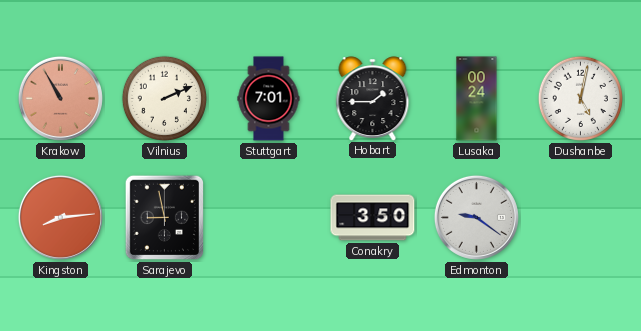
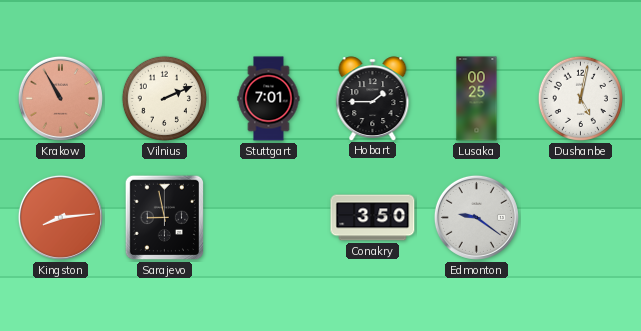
Lusaka: 00:24 -> 00:25 (477, 99)
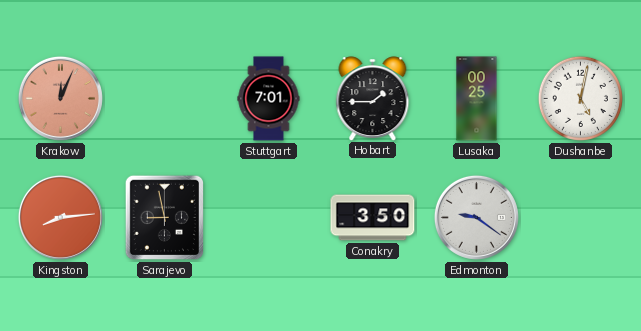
Krakow: 10:55 -> 12:04 (60, 98)
Vilnius: 2:11 -> none (164, 98)
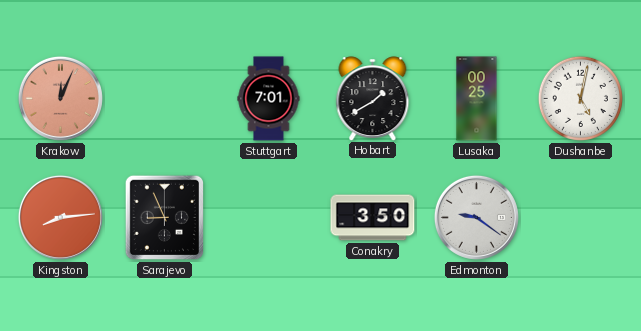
Hobart: 1:45 -> 1:40 (373, 98)
Sarajevo: 8:58 -> 8:56 (164, 218)
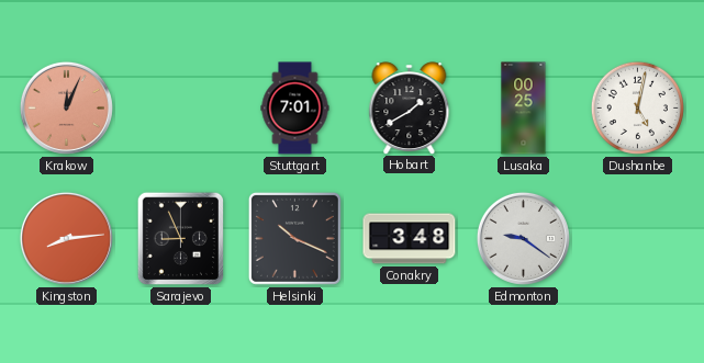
Helsinki: none -> 10:19 (294, 238)
Conakry: 3:50 -> 3:48 (410, 239)
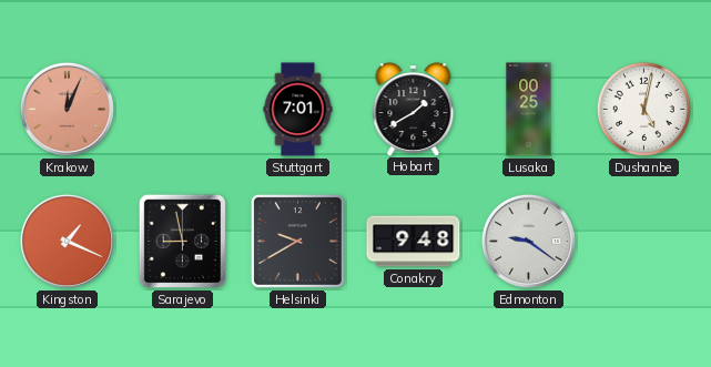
Kingston: 8:14 -> 1:19 (67, 241)
Sarajevo: 8:56 -> 8:58 (182, 242)
Helsinki: 10:19 -> 9:40 (297, 241)
Conakry: 3:48 -> 9:48 (414, 242)
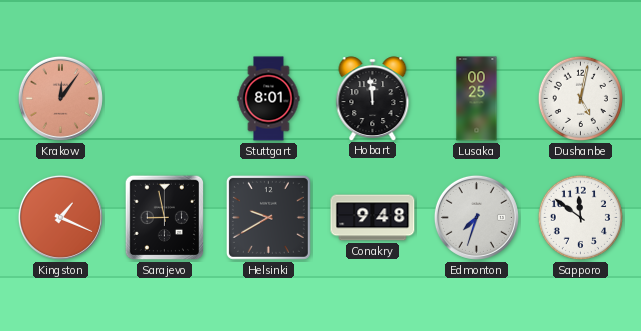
Krakow: 12:04 -> 12:06 (60, 98)
Stuttgart: 7:01 -> 8:01 (269, 99)
Hobart: 1:40 -> 11:59 (373, 98)
Edmonton: 9:21 -> 7:33 (476, 217)
Sapporo: none -> 11:51 (580, 217)
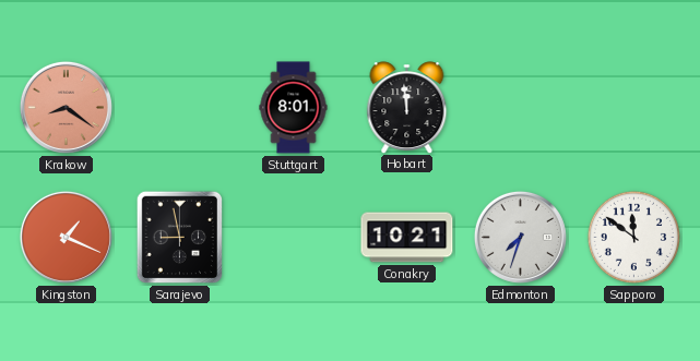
Krakow: 12:06 -> 8:21 (66, 107)
Lusaka: 00:25 -> none (477, 99)
Dushanbe: 5:02 -> none (580, 98)
Helsinki: 9:40 -> none (268, 217)
Conakry: 9:48 -> 10:21 (407, 238)
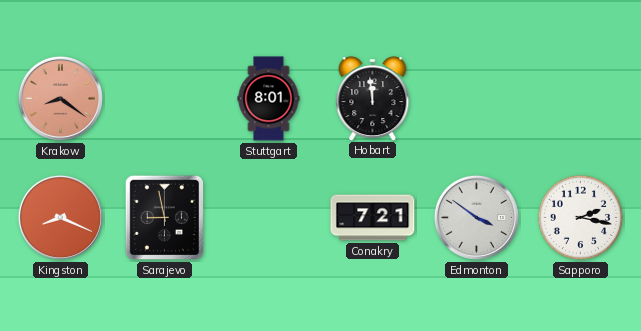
Kingston: 1:19 -> 8:19 (60, 217)
Conakry: 10:21 -> 7:21 (373, 218)
Edmonton: 7:33 -> 3:51 (476, 217)
Sapporo: 11:51 -> 2:17 (580, 217)
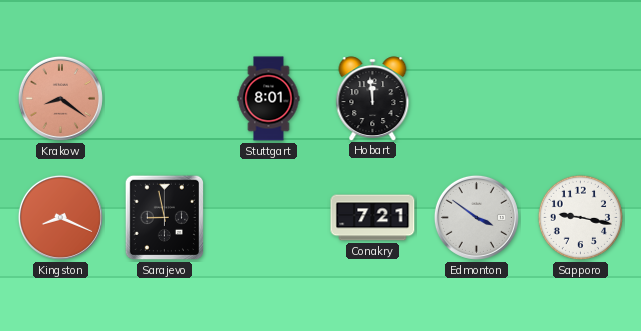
Sapporo: 2:17 -> 9:17 (580, 217)
